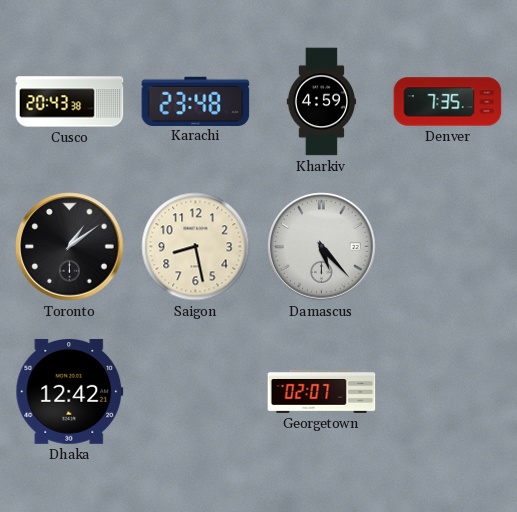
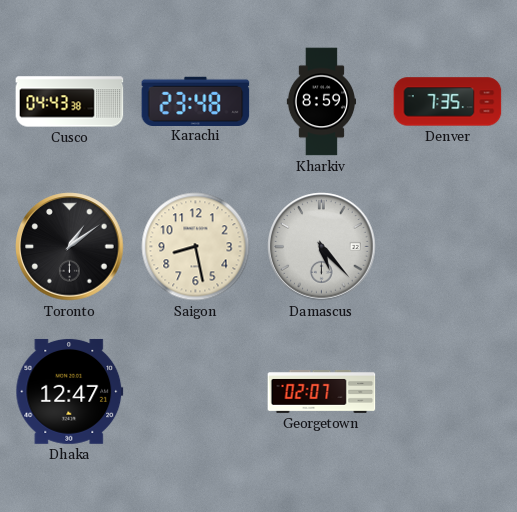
Cusco: 20:43 -> 04:43 (70, 102)
Kharkiv: 4:59 -> 8:59 (322, 102)
Dhaka: 12:42 -> 12:47 (70, 391)
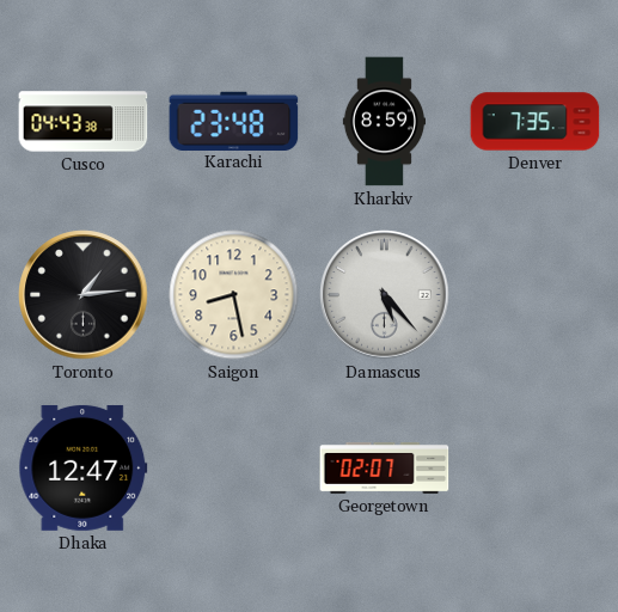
Toronto: 1:09 -> 1:14 (84, 295)
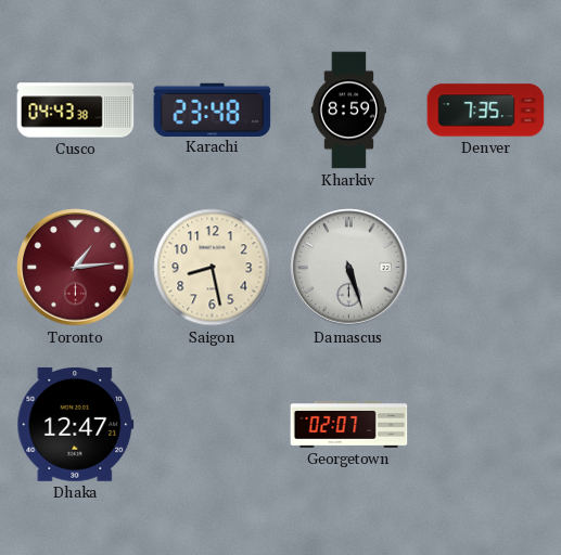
Toronto dial: black -> burgundy (76, 268)
Damascus: 5:23 -> 5:27 (349, 268)
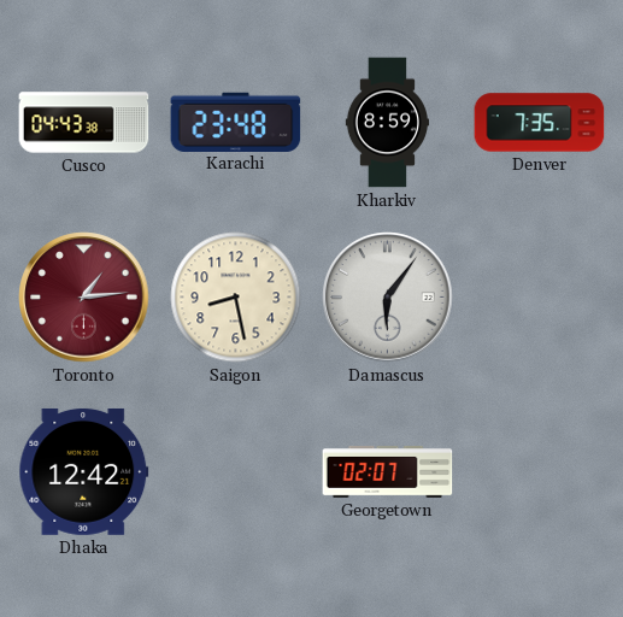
Damascus: 5:27 -> 6:06 (388, 298)
Dhaka: 12:47 -> 12:42 (84, 471)
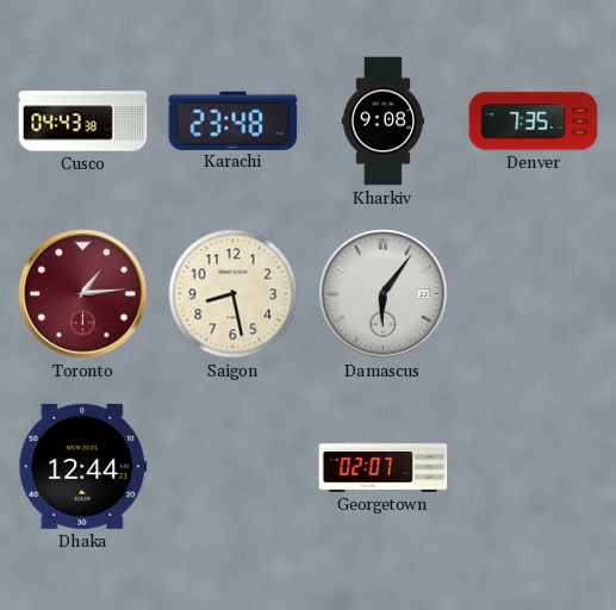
Kharkiv: 8:59 -> 9:08 (384, 122)
Dhaka: 12:42 -> 12:44 (83, 466)
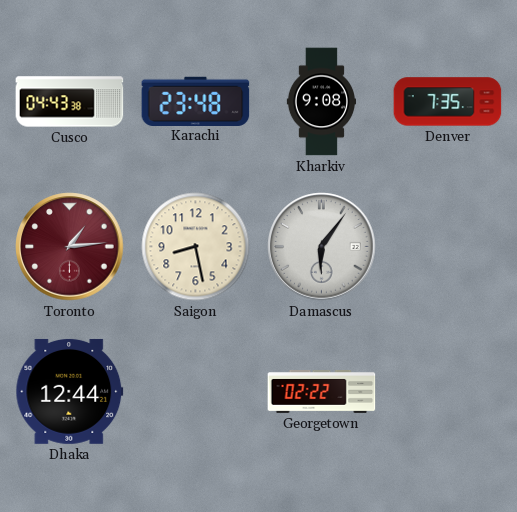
Georgetown: 02:07 -> 02:22 (322, 392)
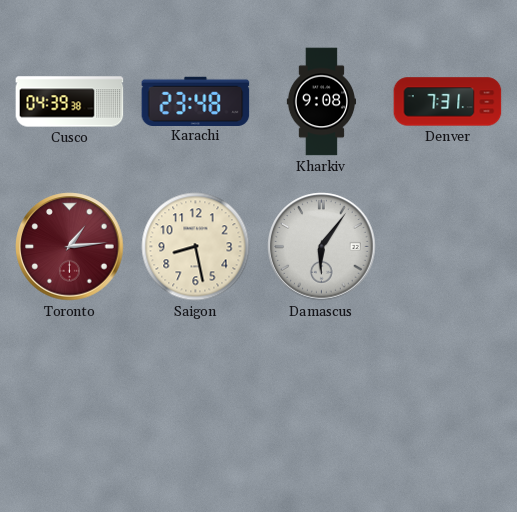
Cusco: 04:43 -> 04:39 (70, 102)
Denver: 7:35 -> 7:31 (448, 102)
Dhaka: 12:44 -> none (70, 391)
Georgetown: 02:22 -> none (322, 392)
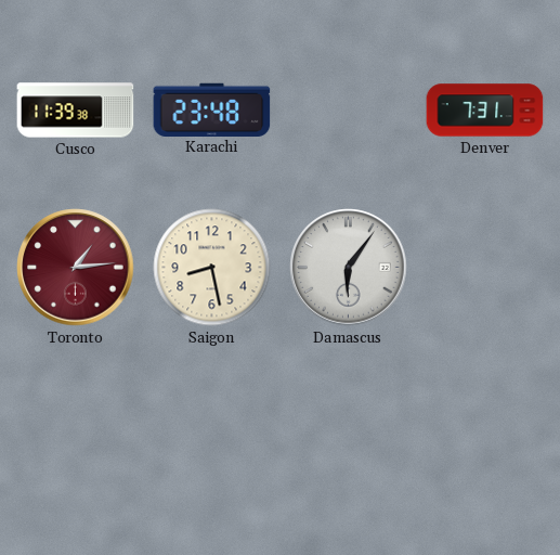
Cusco: 04:39 -> 11:39 (76, 111)
Kharkiv: 9:08 -> none (322, 102)
